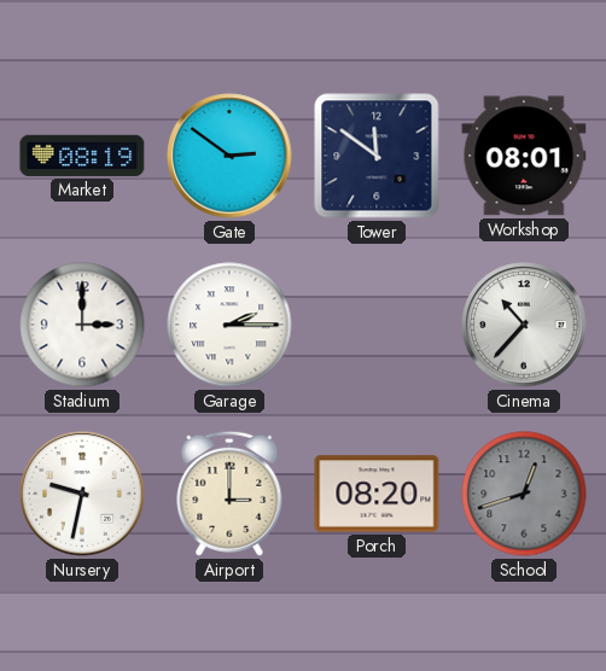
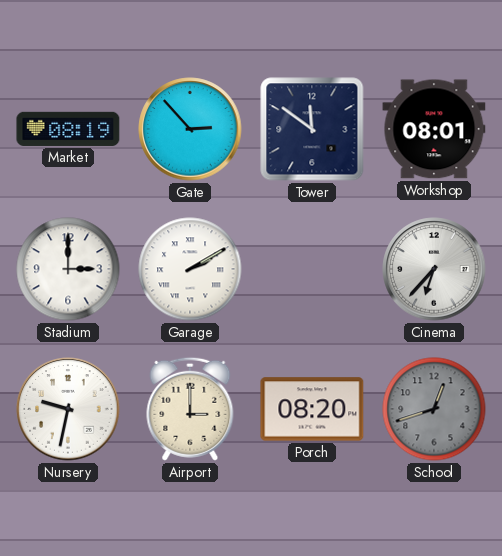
Gate: 2:51 -> 2:53 (190, 129)
Garage: 2:15 -> 2:10 (190, 269)
Cinema: 10:37 -> 6:37 (434, 269)
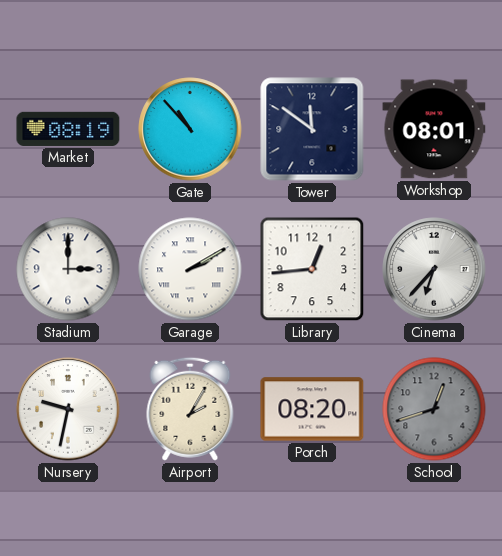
Gate: 2:53 -> 10:53 (190, 129)
Library: none -> 12:44 (312, 269)
Airport: 3:00 -> 2:05 (190, 409)
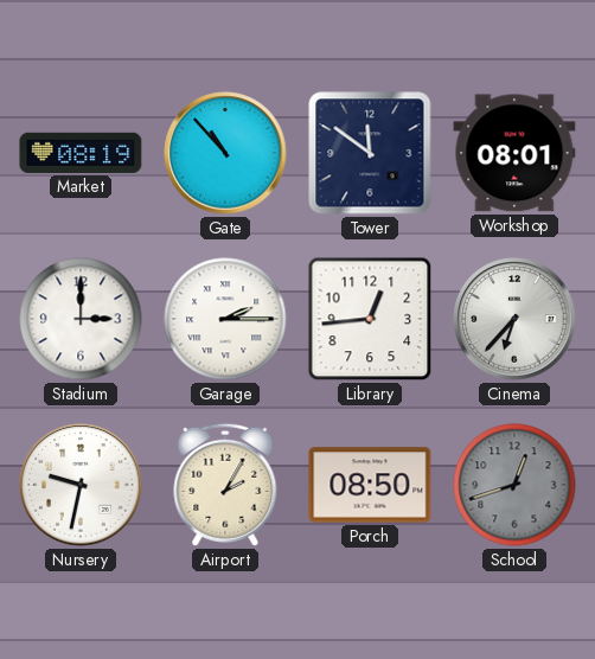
Garage: 2:10 -> 2:15 (225, 319)
Porch: 08:20 -> 08:50 (370, 485)
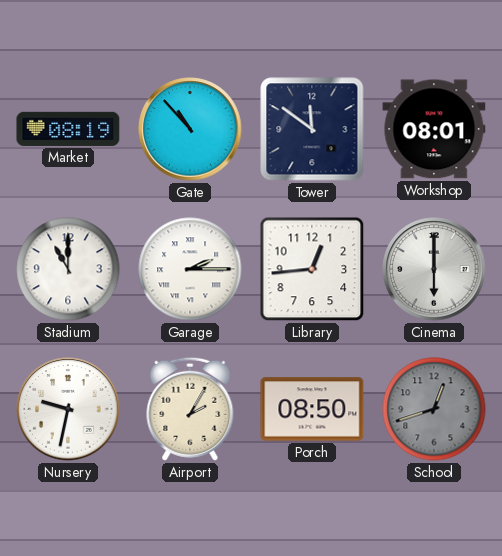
Stadium: 3:00 -> 11:00 (68, 269)
Cinema: 6:37 -> 6:00 (434, 269)
